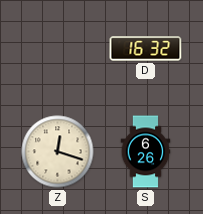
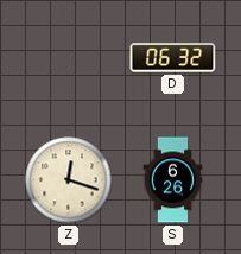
D: 16:32 -> 06:32 (173, 58)
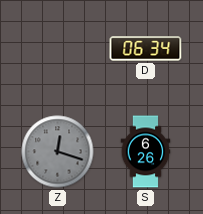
D: 06:32 -> 06:34 (146, 49)
Z dial: cream -> grey (58, 152)
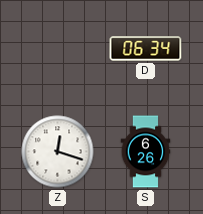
Z dial: grey -> white (58, 152)
